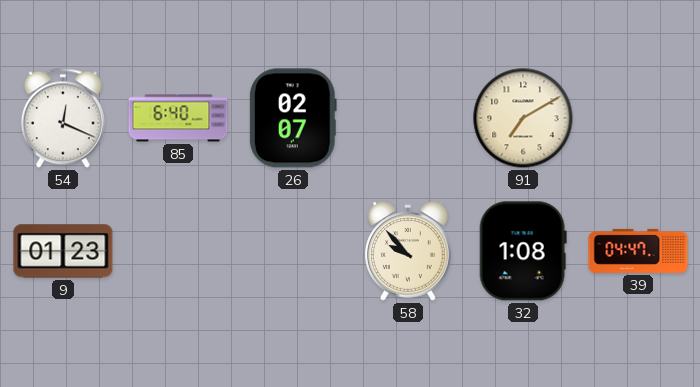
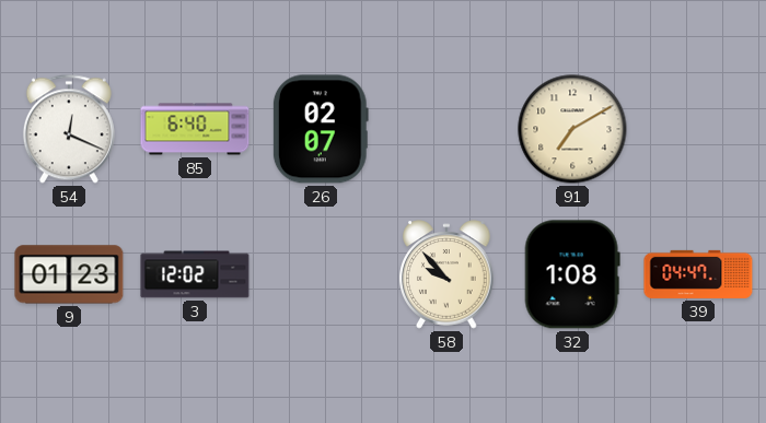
3: none -> 12:02 (195, 274)
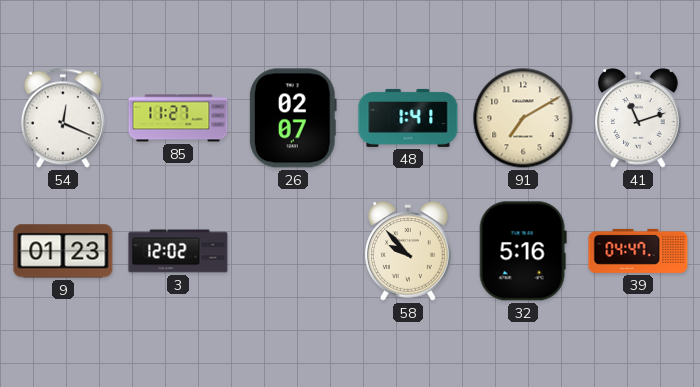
85: 6:40 -> 11:27 (178, 118)
48: none -> 1:41 (408, 118)
41: none -> 11:12 (638, 118)
32: 1:08 -> 5:16 (523, 251)
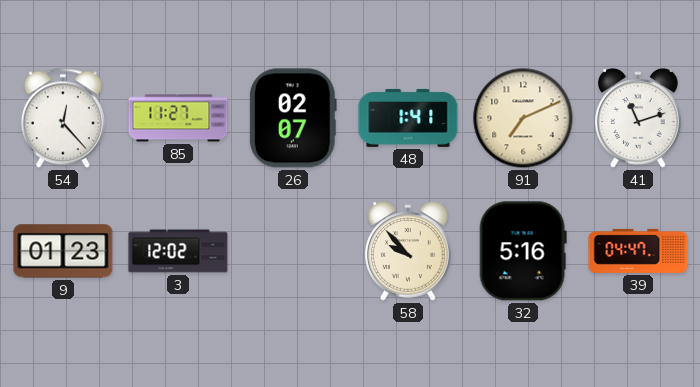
54: 12:19 -> 12:23 (63, 118)
91: 7:10 -> 7:11 (523, 118)
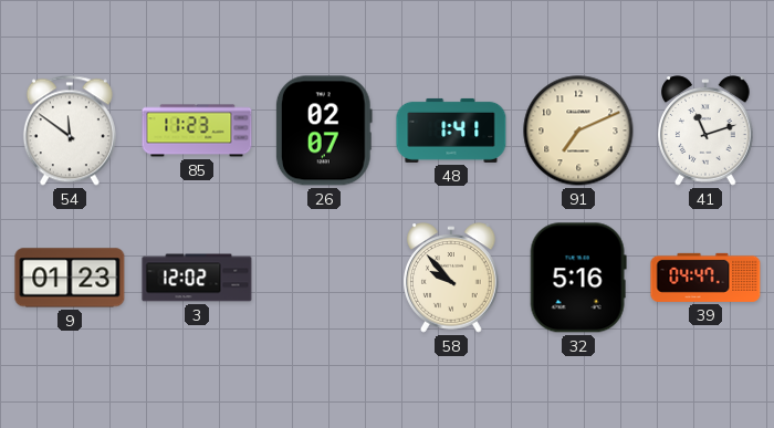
54: 12:23 -> 11:51 (70, 131)
85: 11:27 -> 11:23 (197, 131)
